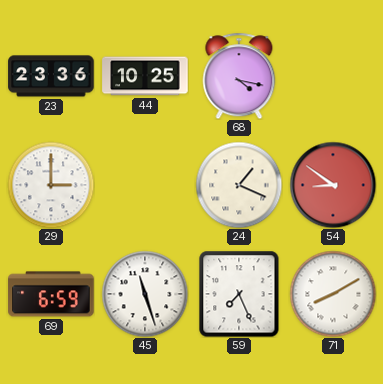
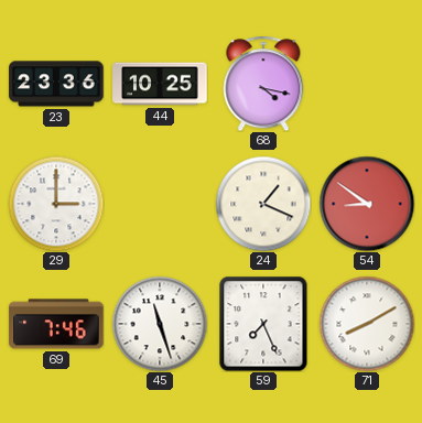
69: 6:59 -> 7:46 (56, 324)
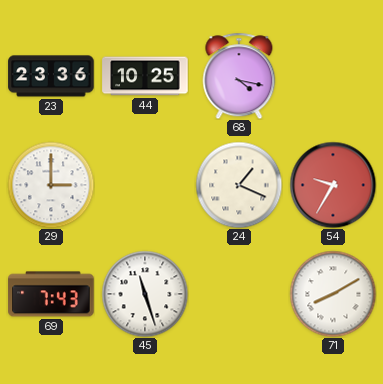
54: 8:51 -> 9:35 (333, 185)
69: 7:46 -> 7:43 (51, 294)
59: 7:26 -> none (263, 324)
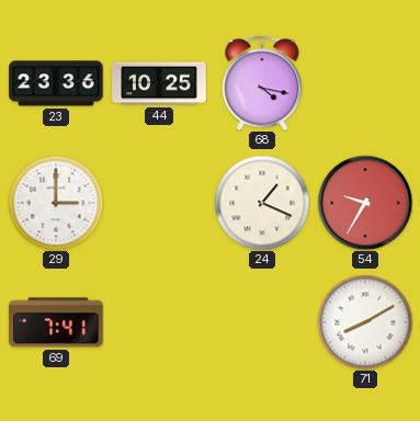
69: 7:43 -> 7:41 (56, 322)
45: 11:27 -> none (145, 294)
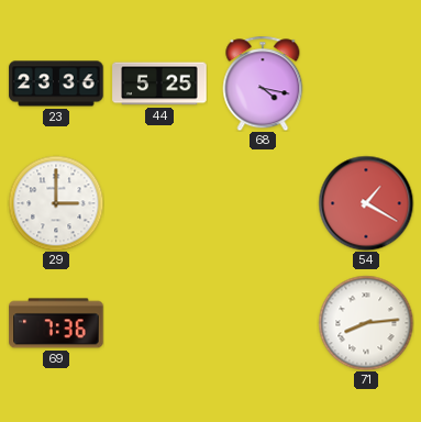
44: 10:25 -> 5:25 (159, 84)
24: 1:19 -> none (262, 203)
54: 9:35 -> 1:20 (366, 203)
69: 7:41 -> 7:36 (56, 323)
71: 8:10 -> 8:14 (366, 323)
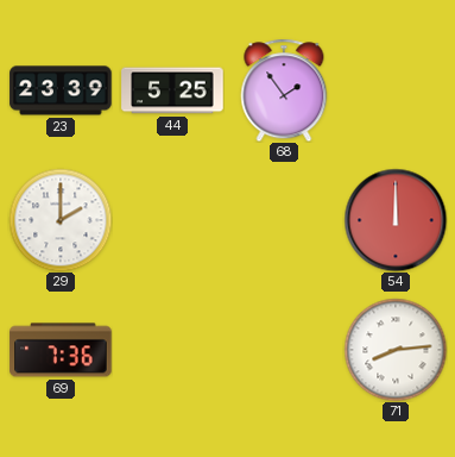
23: 23:36 -> 23:39 (61, 90)
68: 4:17 -> 1:54 (284, 90)
29: 3:00 -> 2:00 (61, 220)
54: 1:20 -> 12:00 (396, 220)
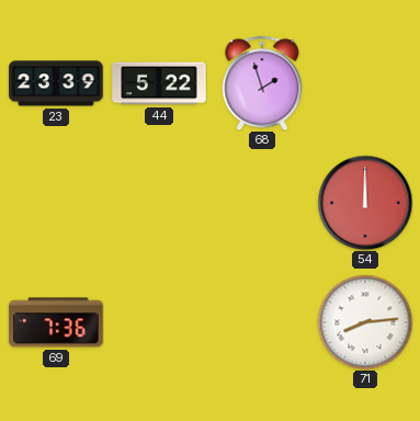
44: 5:25 -> 5:22 (159, 83)
68: 1:54 -> 1:57 (262, 83)
29: 2:00 -> none (61, 220)
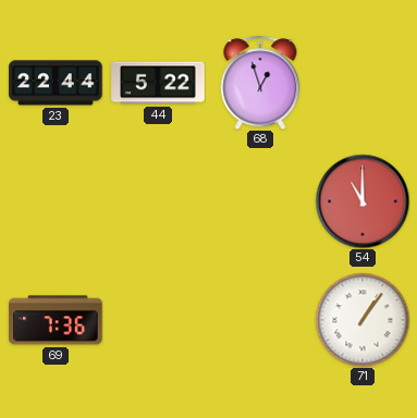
23: 23:39 -> 22:44 (56, 83)
68: 1:57 -> 12:57 (260, 83)
54: 12:00 -> 11:00 (363, 201)
71: 8:14 -> 1:06 (363, 320)
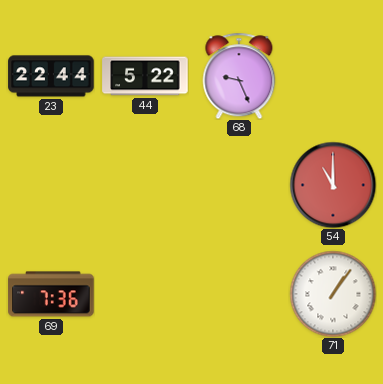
68: 12:57 -> 9:26 (239, 76)
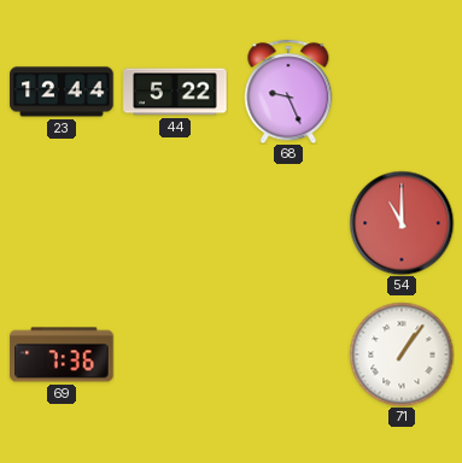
23: 22:44 -> 12:44 (62, 92)
